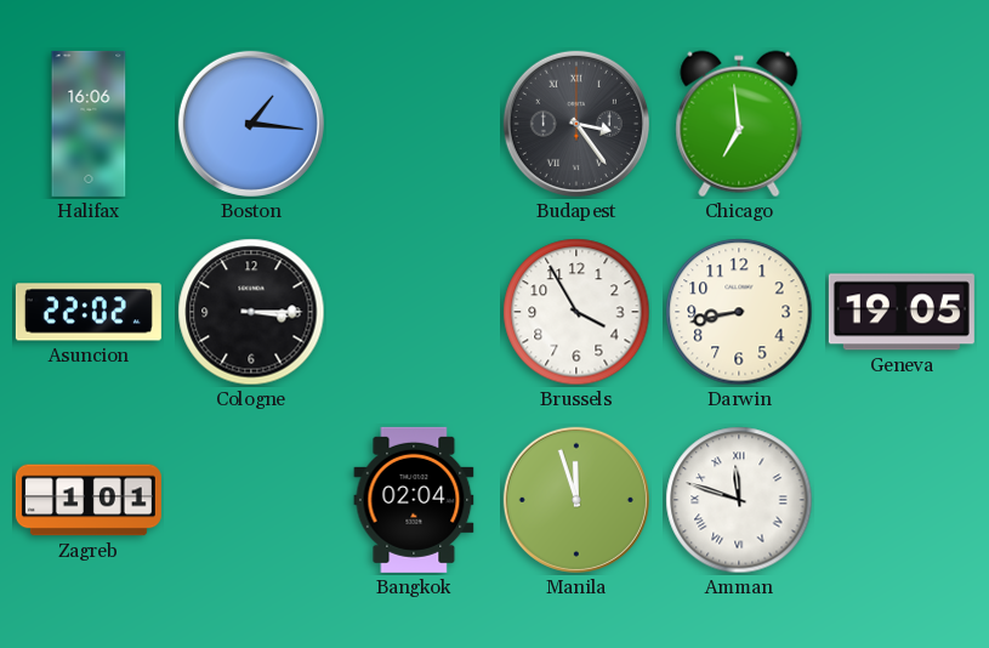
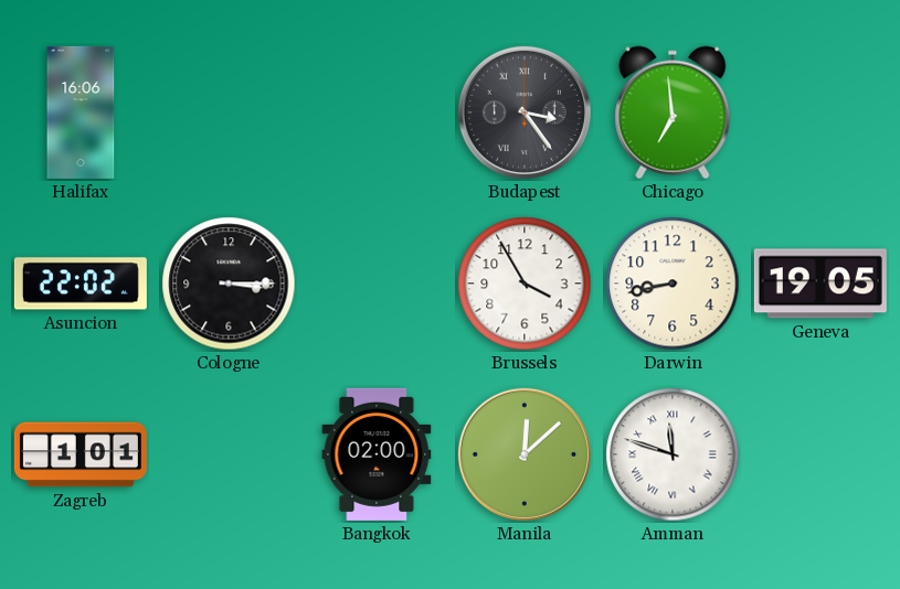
Boston: 1:16 -> none (251, 124)
Bangkok: 02:04 -> 02:00 (377, 454)
Manila: 11:57 -> 12:08 (525, 454)
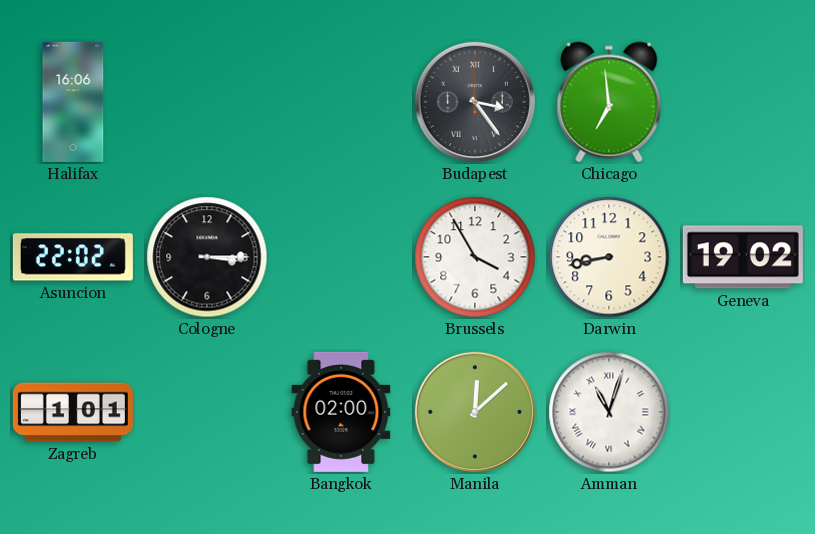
Geneva: 19:05 -> 19:02 (743, 257)
Amman: 11:48 -> 11:03 (609, 412)
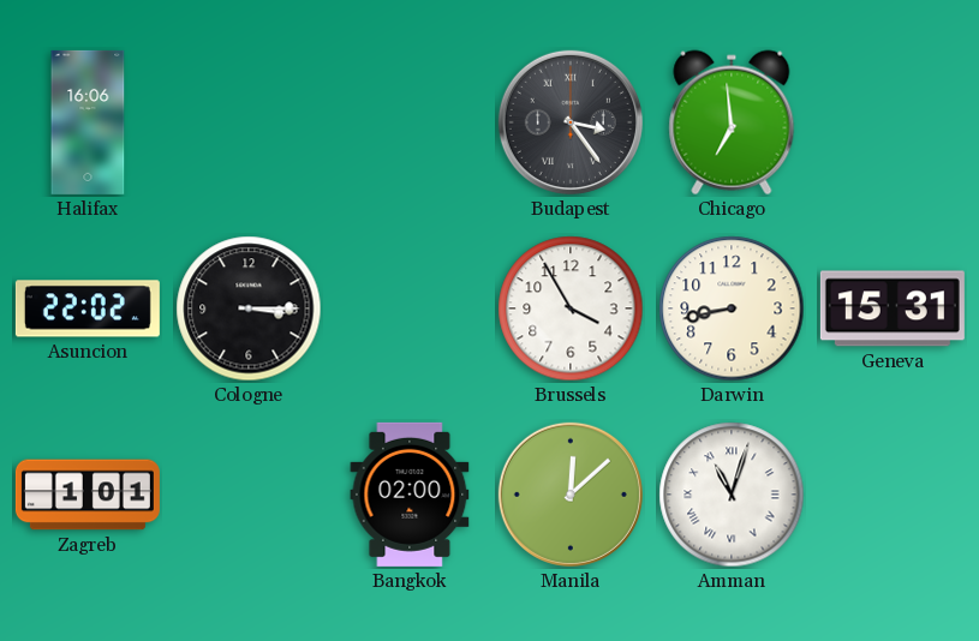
Geneva: 19:02 -> 15:31 (893, 308)
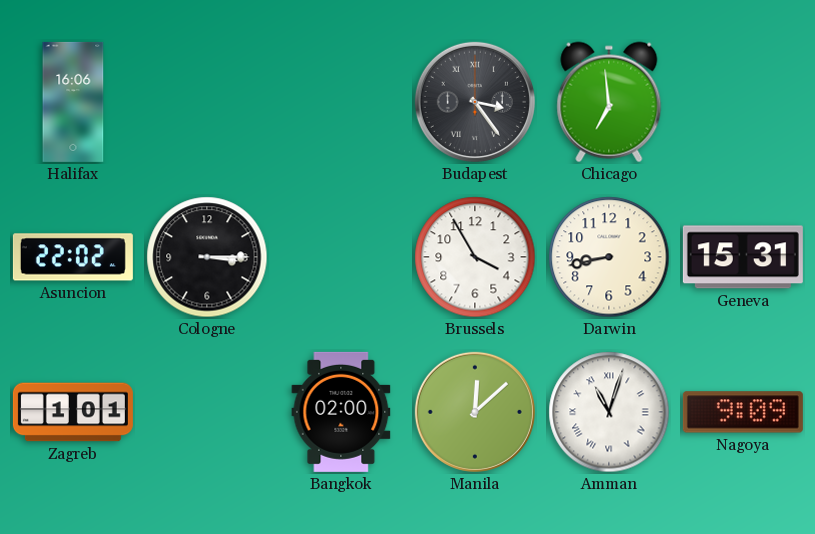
Nagoya: none -> 9:09 (743, 412)
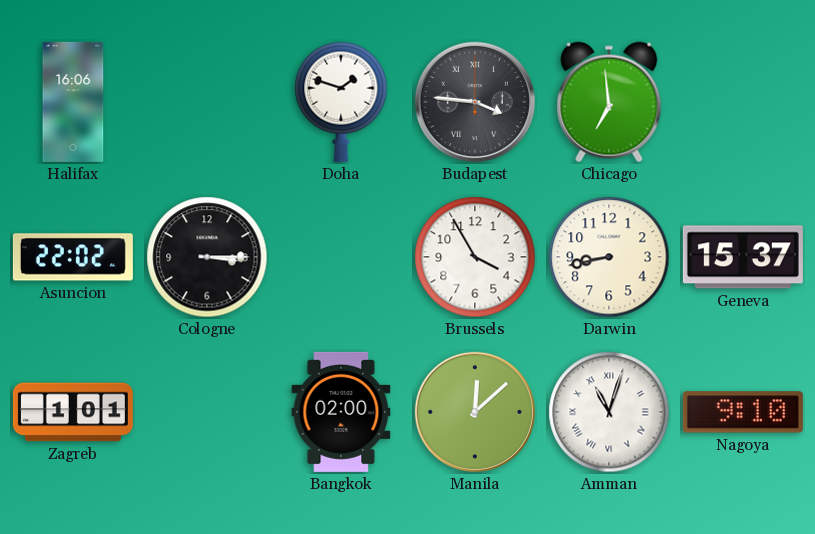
Doha: none -> 1:48 (341, 102)
Budapest: 3:24 -> 3:46 (475, 102)
Geneva: 15:31 -> 15:37 (743, 257)
Nagoya: 9:09 -> 9:10 (743, 412)
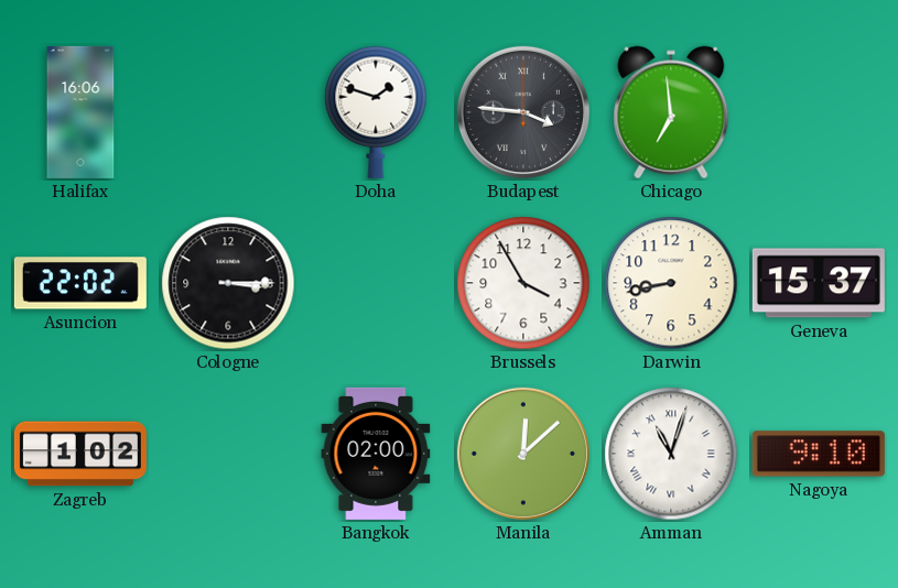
Zagreb: 1:01 -> 1:02 (80, 454)
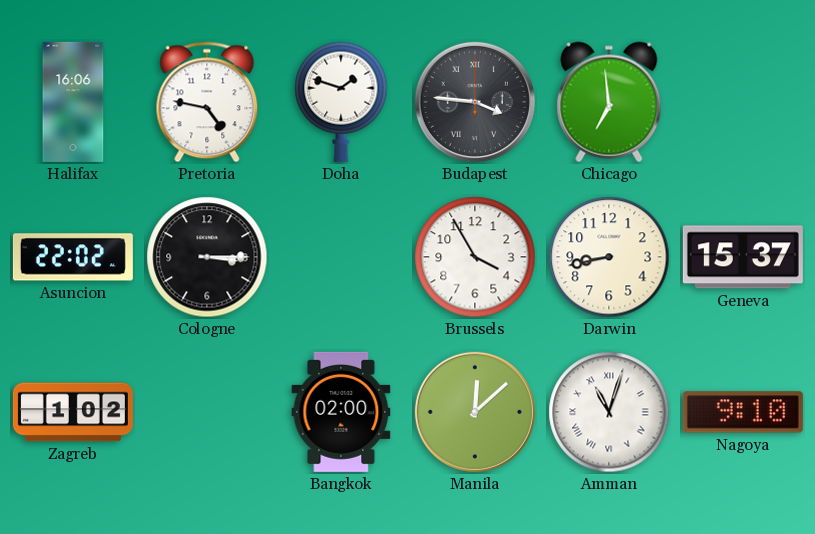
Pretoria: none -> 4:47 (207, 102)
